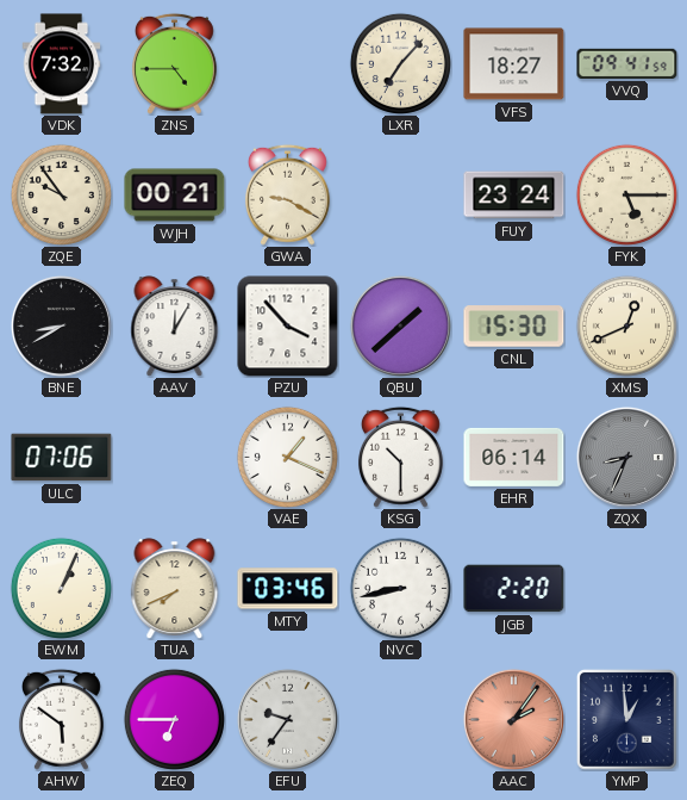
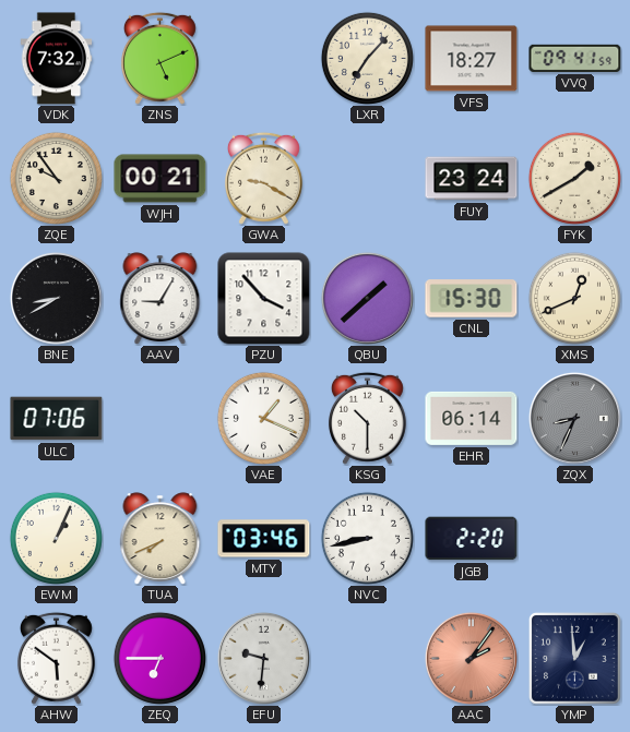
ZNS: 4:45 -> 5:11 (159, 58)
FYK: 5:15 -> 1:40 (574, 178)
AAV: 12:05 -> 9:05 (161, 298)
EFU: 9:36 -> 9:31 (263, 658)
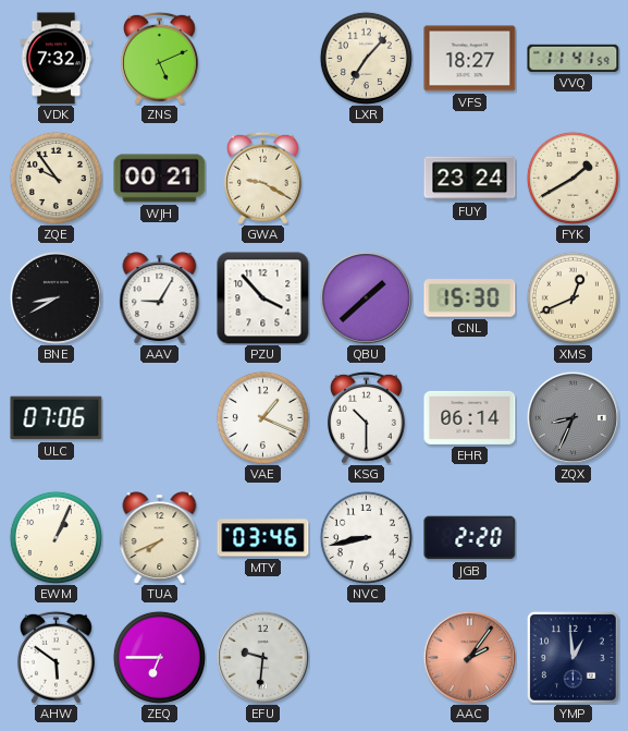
VVQ: 09:41 -> 11:41 (574, 58)
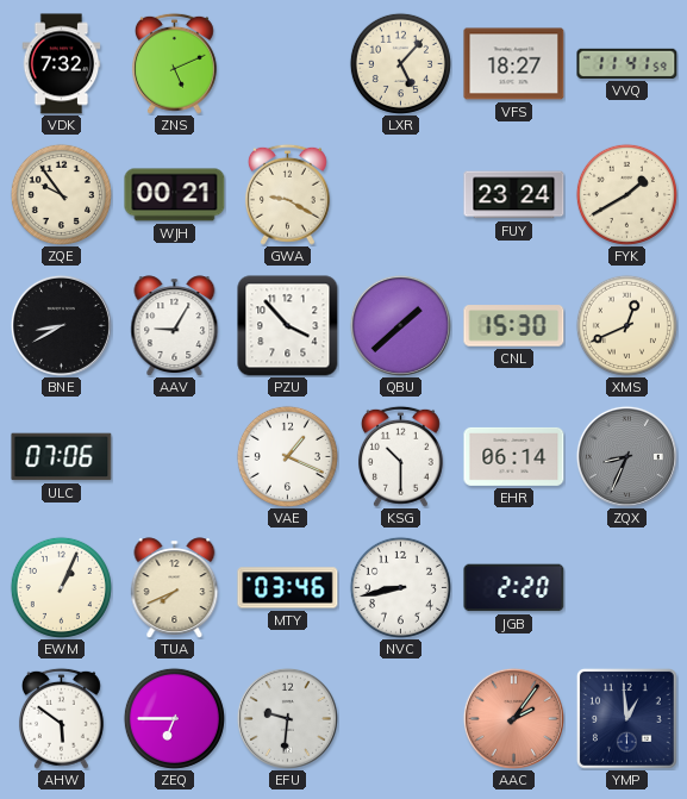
LXR: 7:07 -> 5:07 (400, 63)
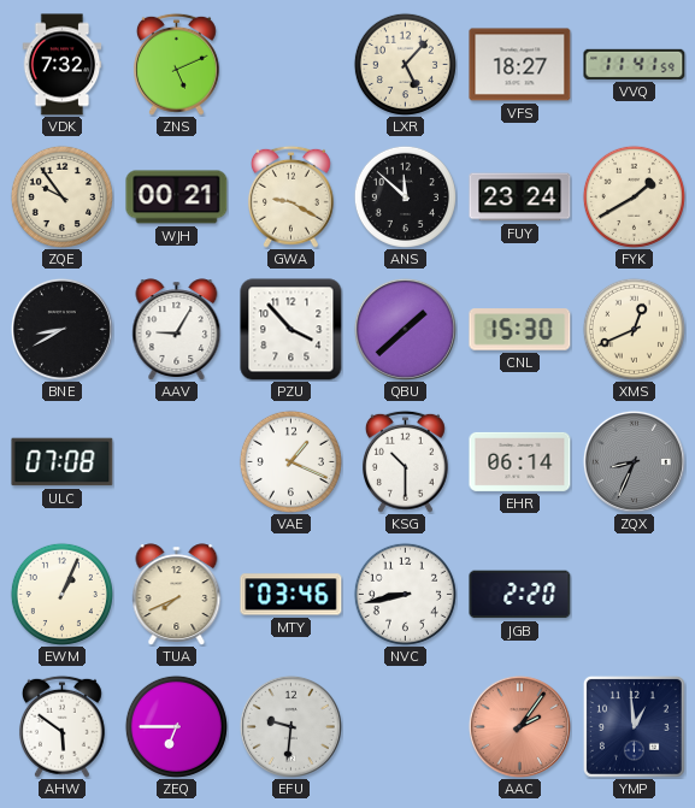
ANS: none -> 11:52 (405, 196)
ULC: 07:06 -> 07:08 (63, 462)
